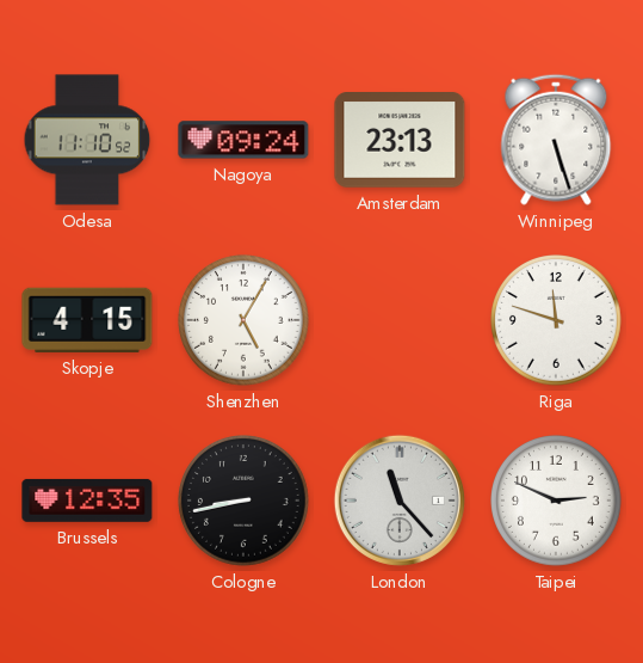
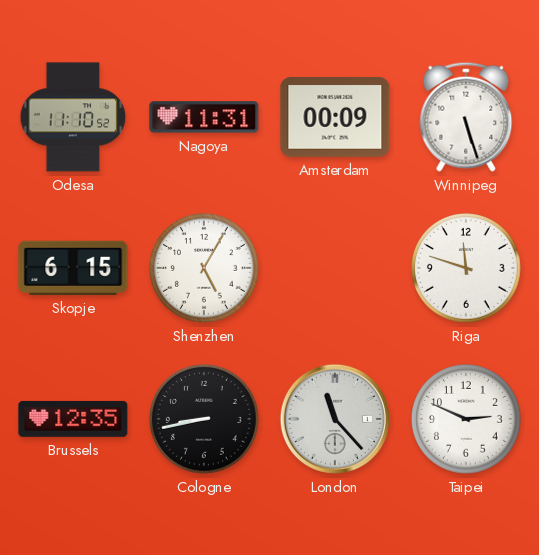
Nagoya: 09:24 -> 11:31 (204, 117)
Amsterdam: 23:13 -> 00:09 (335, 118)
Skopje: 4:15 -> 6:15 (73, 268)
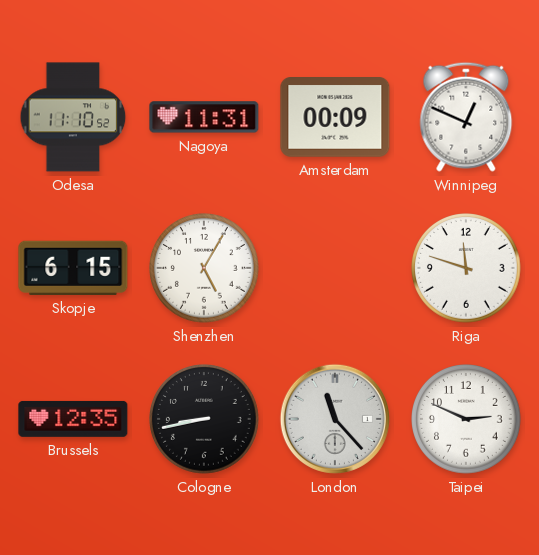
Winnipeg: 5:27 -> 12:49 (466, 117)
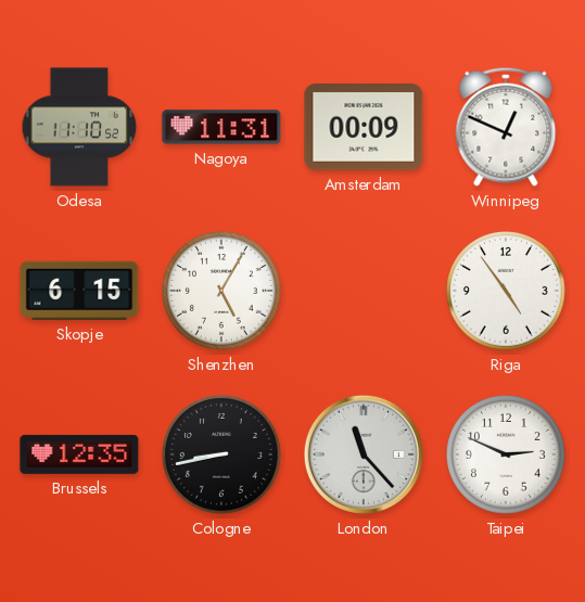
Riga: 11:48 -> 4:54 (507, 292)
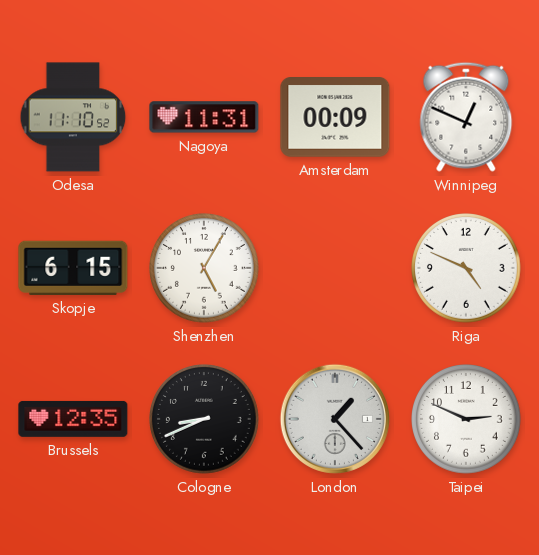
Riga: 4:54 -> 4:49 (467, 269)
Cologne: 8:43 -> 8:41 (205, 420)
London: 11:23 -> 1:23 (335, 419)
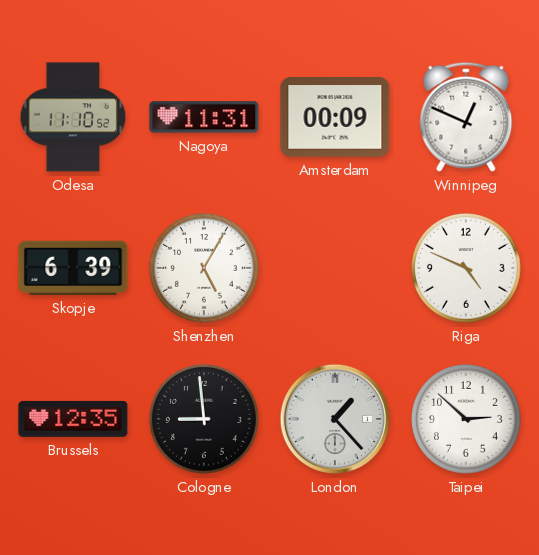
Skopje: 6:15 -> 6:39 (73, 268)
Cologne: 8:41 -> 8:59 (205, 420)
Taipei: 2:49 -> 2:52 (467, 420)
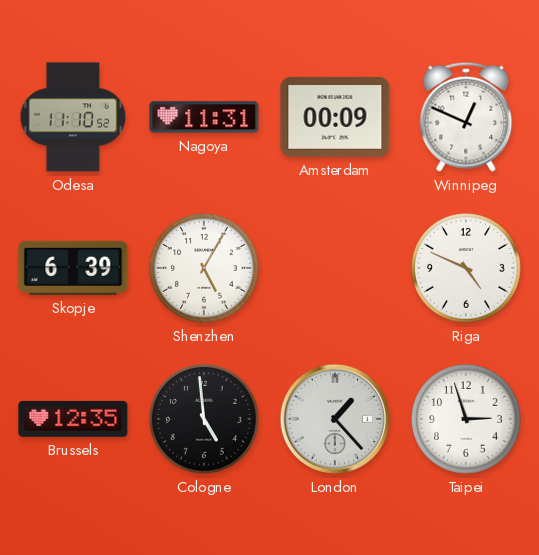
Cologne: 8:59 -> 4:59 (205, 420)
Taipei: 2:52 -> 2:57 (467, 420)
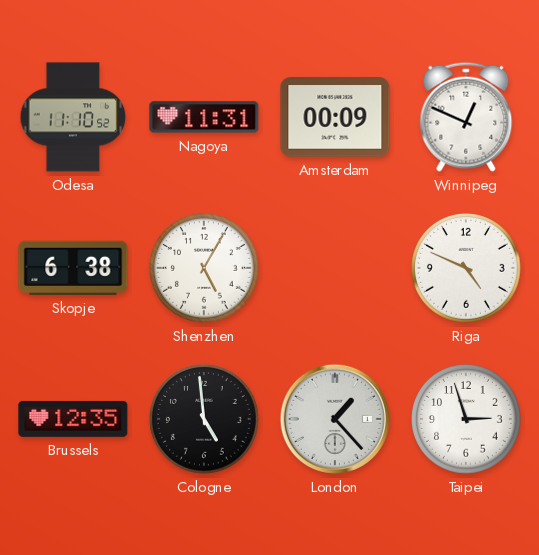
Skopje: 6:39 -> 6:38 (73, 268)
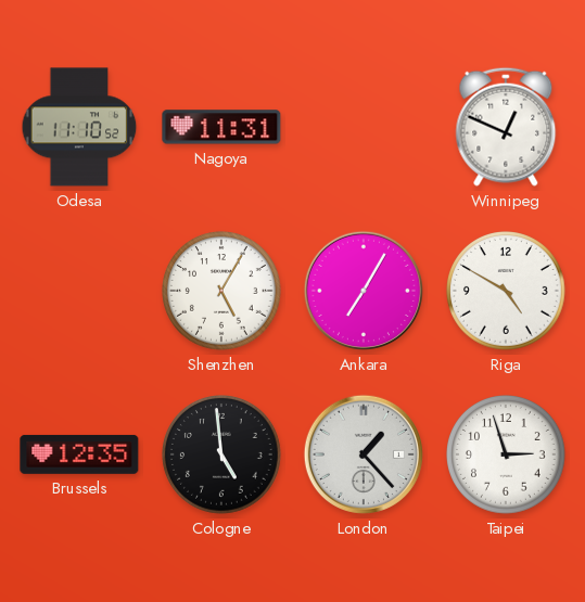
Amsterdam: 00:09 -> none (335, 118)
Skopje: 6:38 -> none (73, 268)
Ankara: none -> 7:05 (364, 291)
Riga: 4:49 -> 4:50 (507, 292)
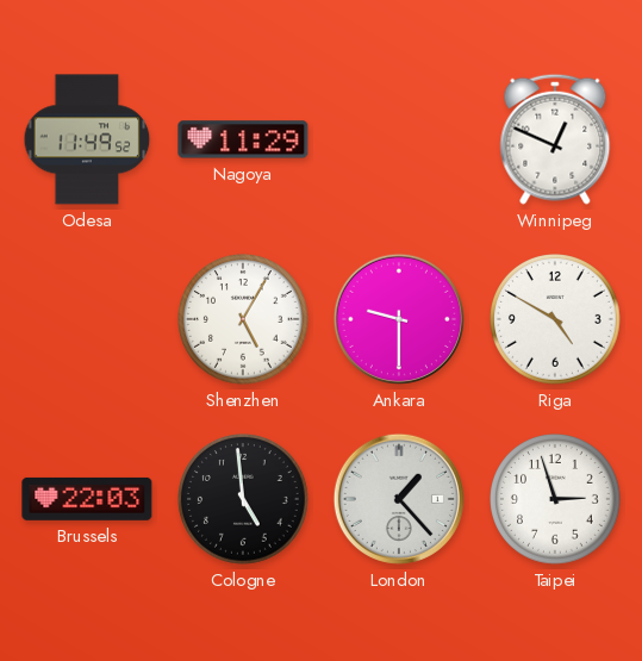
Odesa: 11:10 -> 11:49 (87, 139)
Nagoya: 11:31 -> 11:29 (243, 139)
Ankara: 7:05 -> 9:30 (399, 319)
Brussels: 12:35 -> 22:03 (87, 499)
